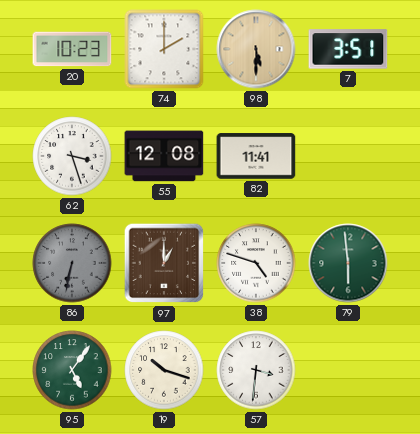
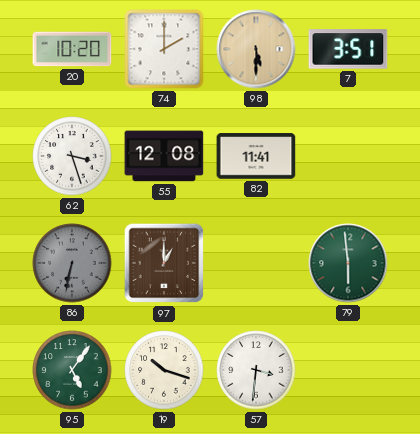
20: 10:23 -> 10:20 (72, 49)
38: 4:48 -> none (256, 263)
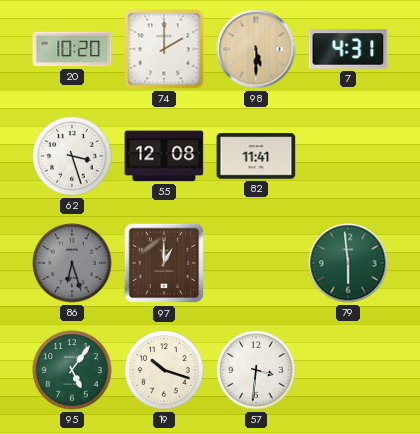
7: 3:51 -> 4:31 (348, 49)
86: 6:32 -> 6:27 (72, 263)
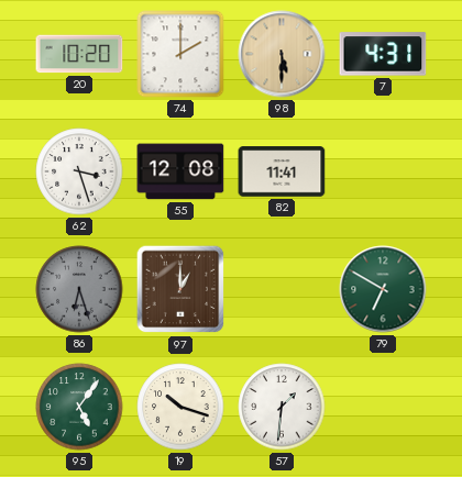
79: 5:59 -> 6:50 (383, 289)
57: 3:31 -> 1:31 (282, 407)
